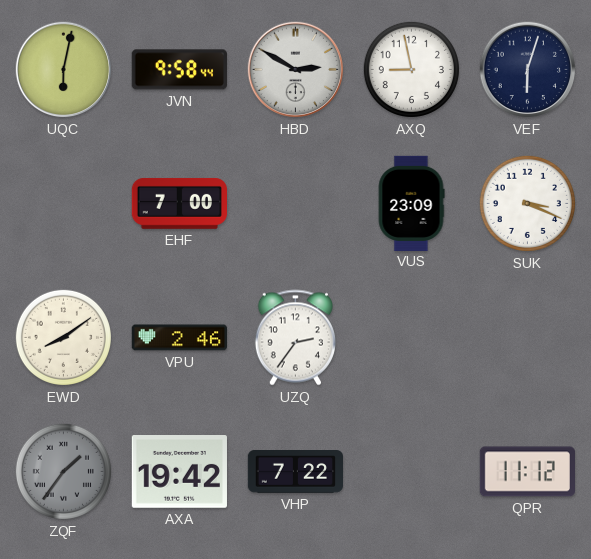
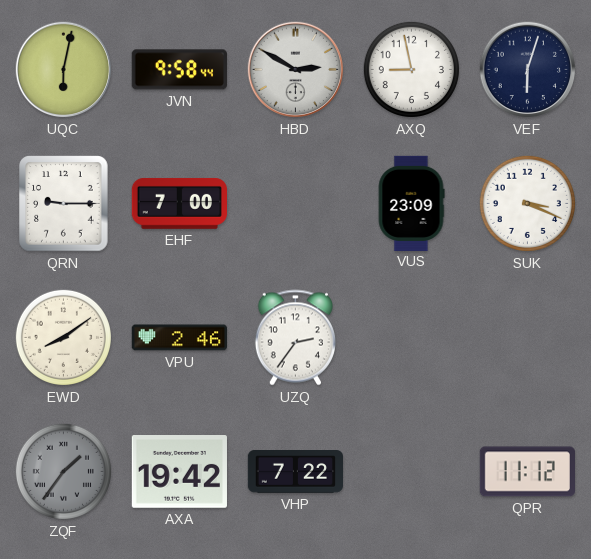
QRN: none -> 9:15 (64, 204)
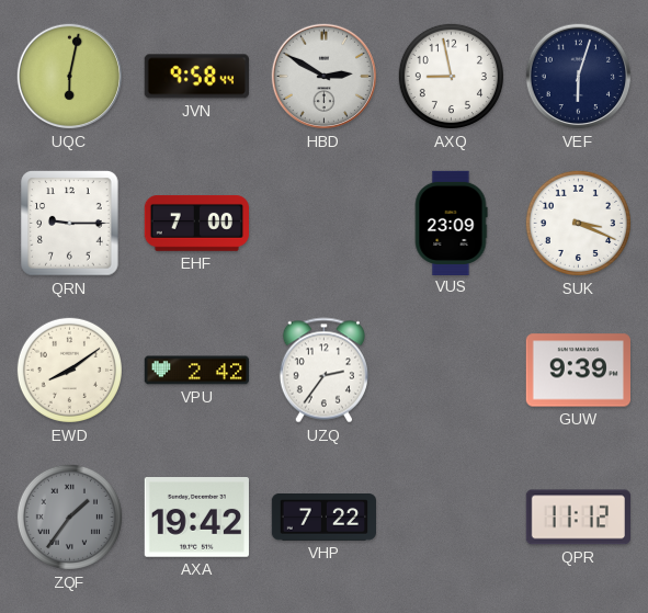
VPU: 2:46 -> 2:42 (196, 371)
GUW: none -> 9:39 (578, 371)
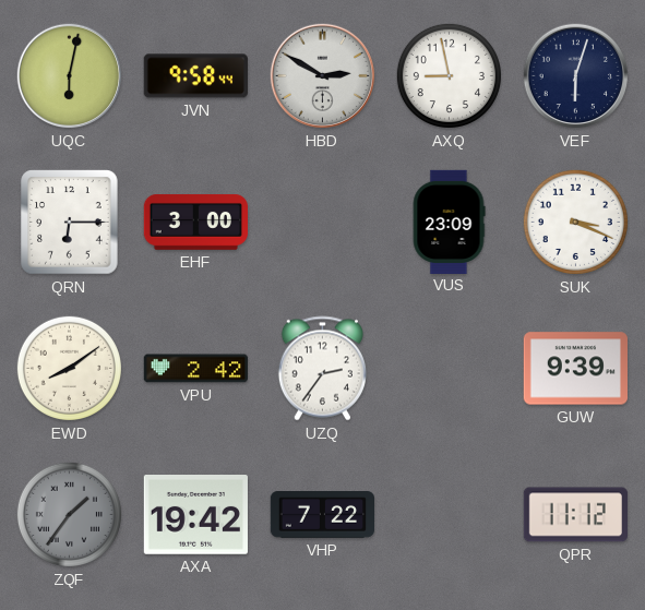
QRN: 9:15 -> 6:15 (70, 223)
EHF: 7:00 -> 3:00 (195, 222)
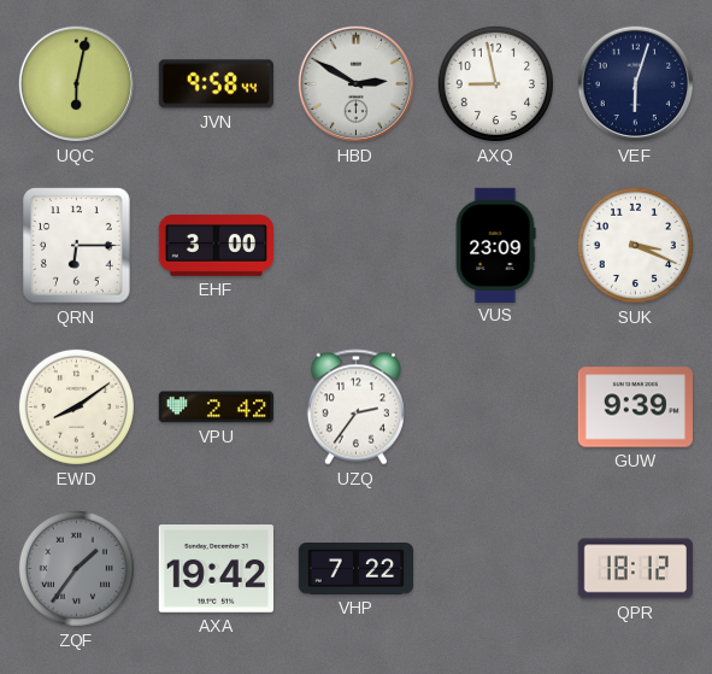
QPR: 11:12 -> 18:12 (635, 569)
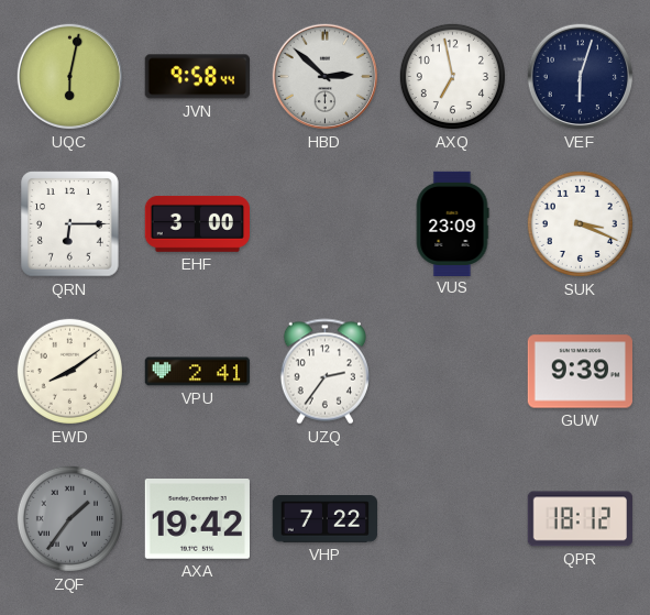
HBD: 2:50 -> 2:52 (326, 77)
AXQ: 8:58 -> 6:58 (452, 76)
VPU: 2:42 -> 2:41 (197, 372)
